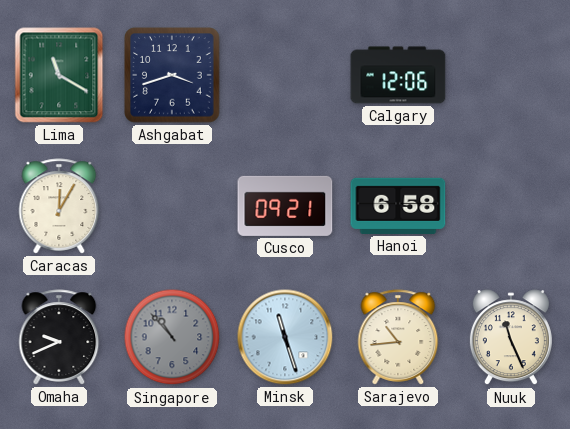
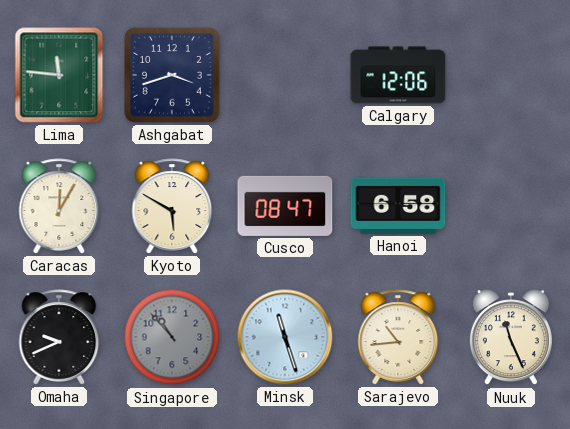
Lima: 11:20 -> 11:46 (59, 75)
Kyoto: none -> 5:50 (172, 206)
Cusco: 09:21 -> 08:47 (285, 206)
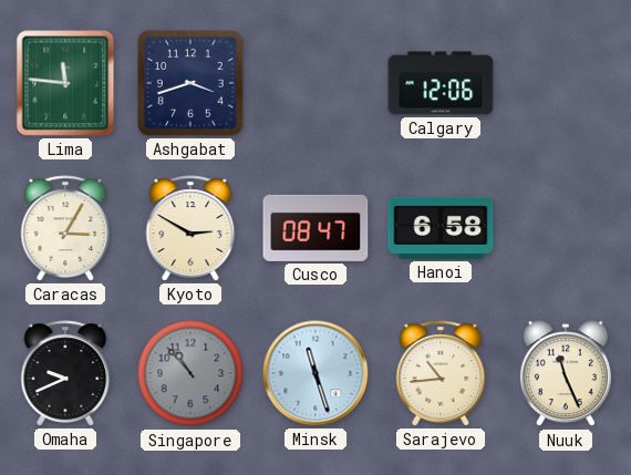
Caracas: 12:05 -> 3:05 (65, 228)
Kyoto: 5:50 -> 2:50 (190, 228)
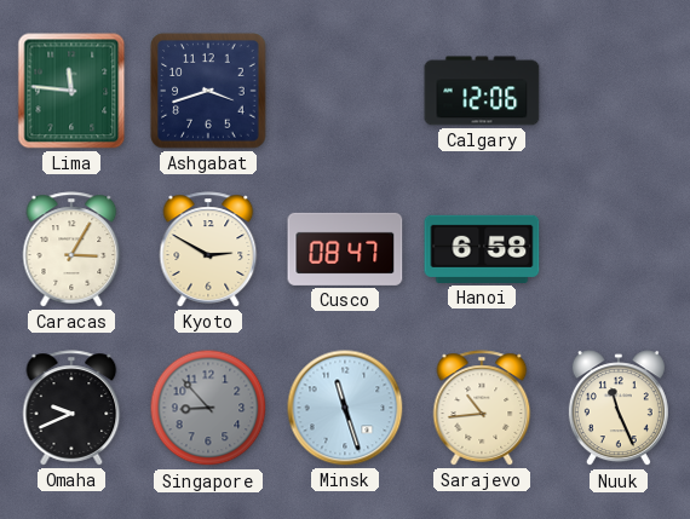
Singapore: 10:53 -> 8:53 (208, 408)
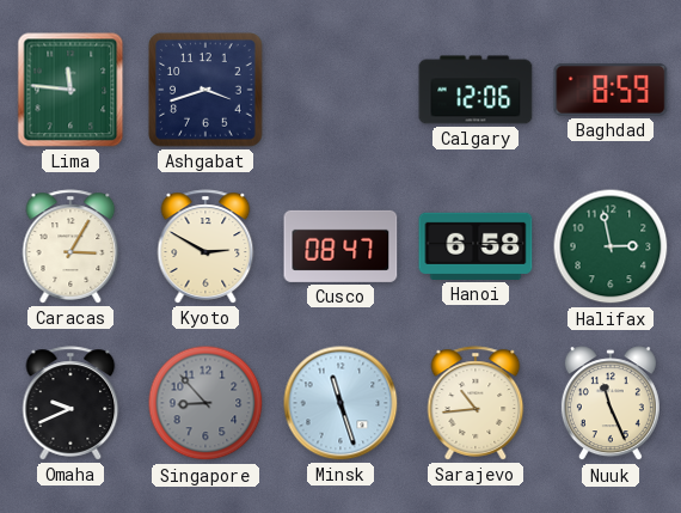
Baghdad: none -> 8:59 (611, 90)
Halifax: none -> 2:58 (611, 246)
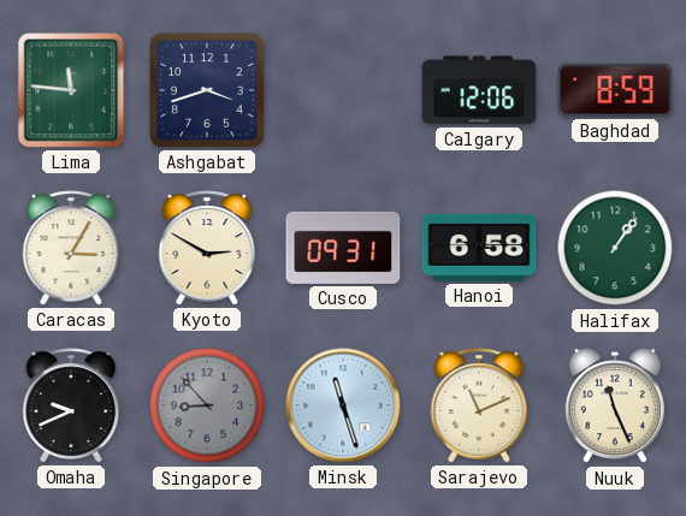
Cusco: 08:47 -> 09:31 (343, 248)
Halifax: 2:58 -> 1:06 (615, 248)
Sarajevo: 10:44 -> 11:11 (479, 405)
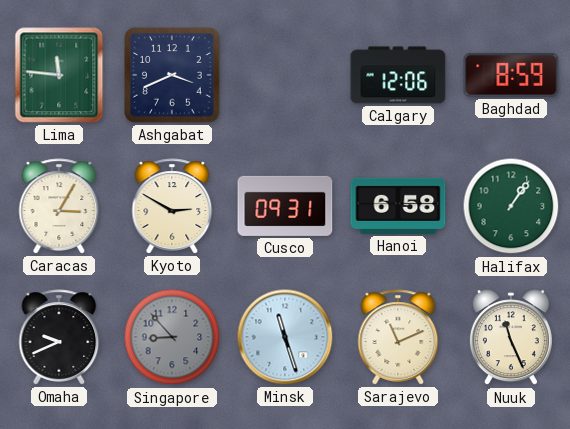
Ashgabat: 3:42 -> 3:41 (172, 75)
